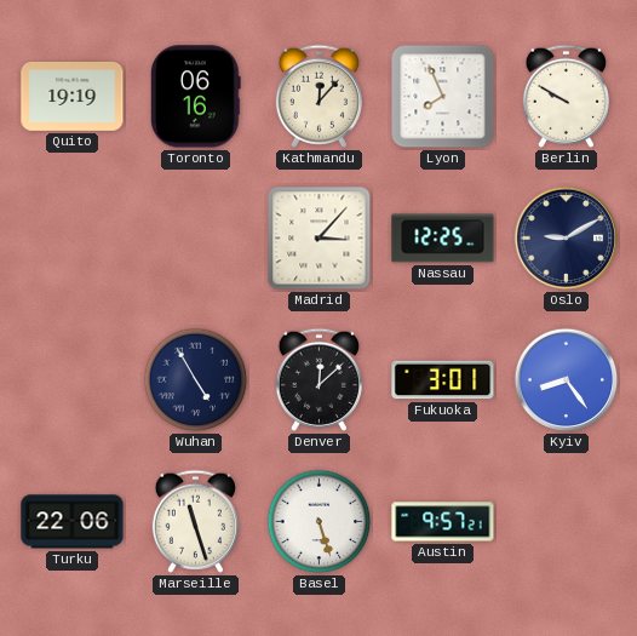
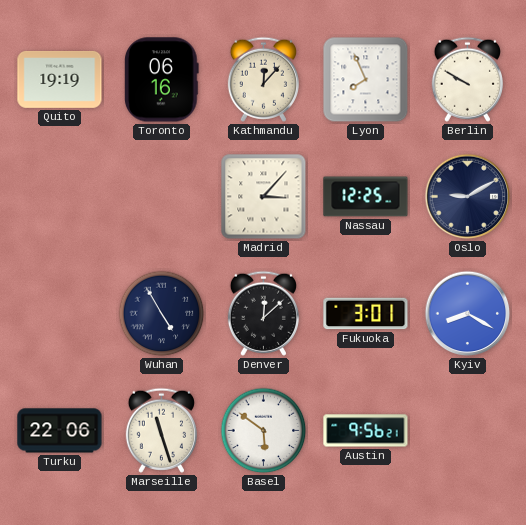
Kyiv: 8:24 -> 8:20 (468, 314)
Basel: 5:27 -> 5:51 (264, 431)
Austin: 9:57 -> 9:56 (366, 431)
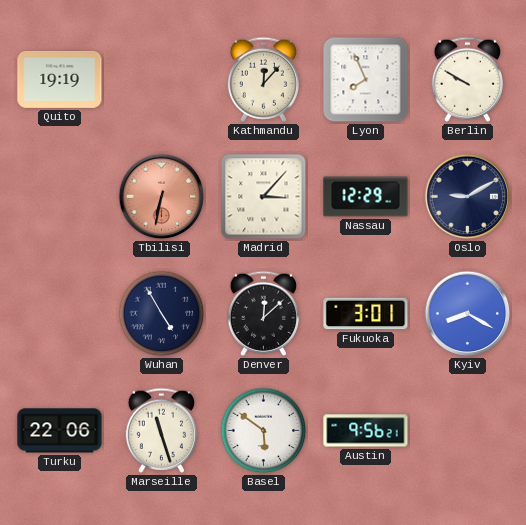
Toronto: 06:16 -> none (162, 80)
Tbilisi: none -> 6:32 (162, 197)
Nassau: 12:25 -> 12:29 (366, 197)
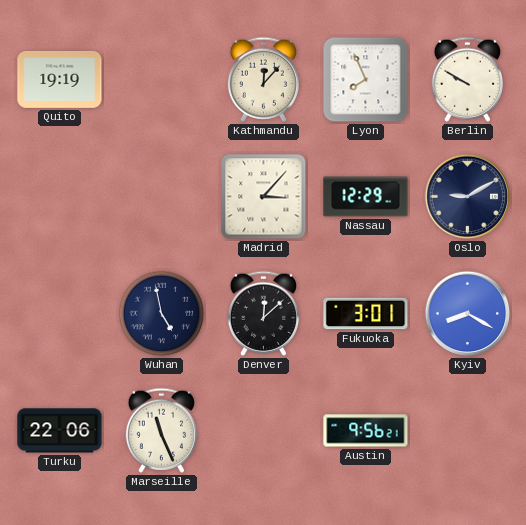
Tbilisi: 6:32 -> none (162, 197)
Wuhan: 4:55 -> 4:58 (162, 314)
Marseille: 11:27 -> 11:26 (161, 430)
Basel: 5:51 -> none (264, 431)
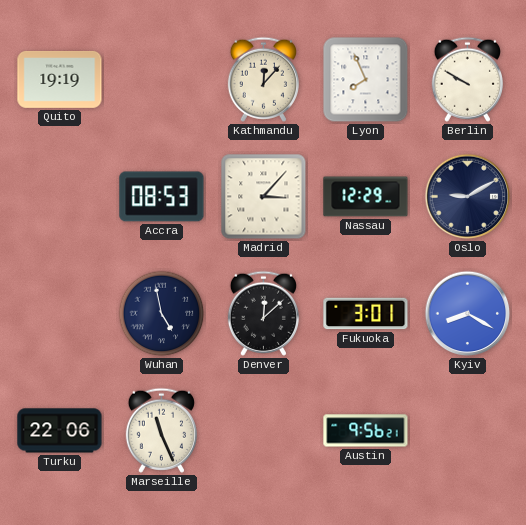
Accra: none -> 08:53 (162, 197)
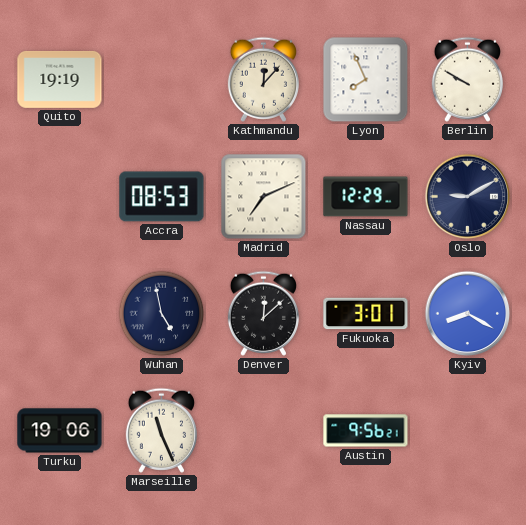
Madrid: 3:07 -> 7:11 (264, 197)
Turku: 22:06 -> 19:06 (60, 431)
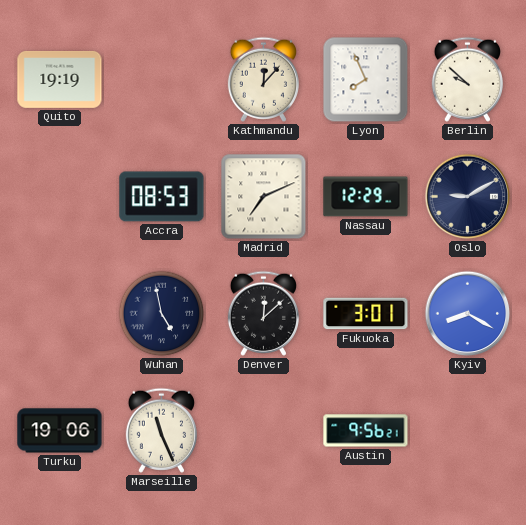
Berlin: 9:50 -> 9:52 (467, 79)
